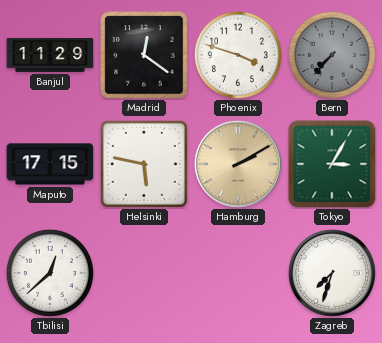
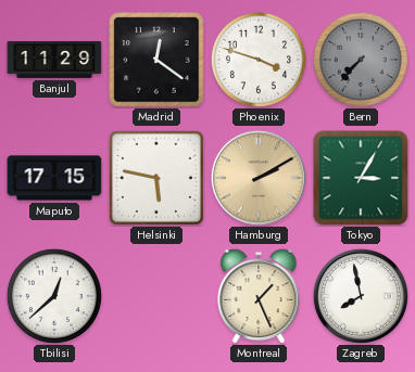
Montreal: none -> 1:26 (259, 296)
Zagreb: 7:33 -> 7:58 (361, 296)
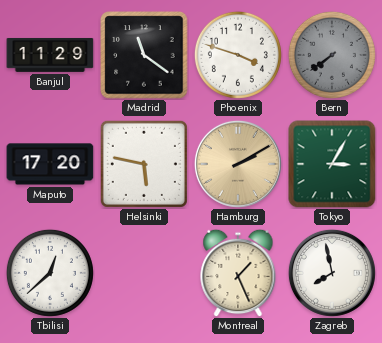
Madrid: 12:21 -> 11:21 (144, 55)
Bern: 7:37 -> 7:39 (332, 55)
Maputo: 17:15 -> 17:20 (50, 164)
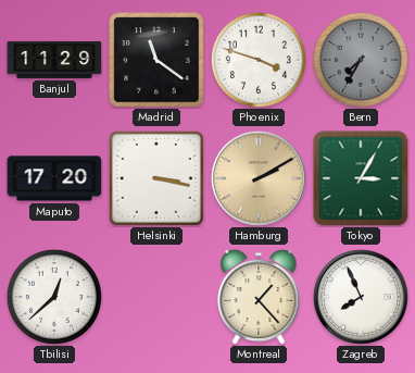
Bern: 7:39 -> 7:35 (361, 60)
Helsinki: 5:47 -> 3:17 (156, 178)
Montreal: 1:26 -> 1:23 (259, 297)
Zagreb: 7:58 -> 7:56 (361, 297)
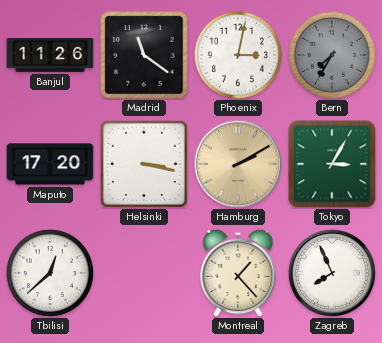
Banjul: 11:29 -> 11:26 (50, 55)
Phoenix: 3:48 -> 3:02 (238, 55)
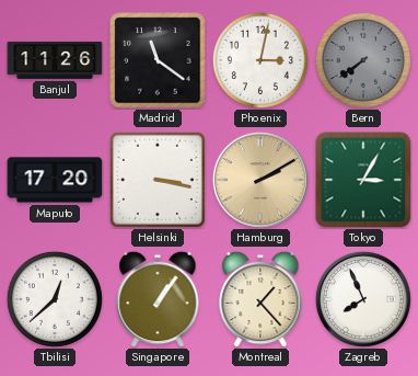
Bern: 7:35 -> 7:39 (363, 60)
Singapore: none -> 1:06 (158, 299)
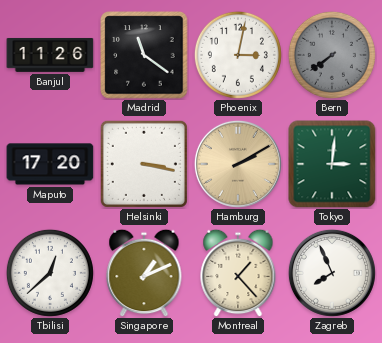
Tokyo: 3:05 -> 3:01 (332, 164)
Singapore: 1:06 -> 1:11 (144, 273)
